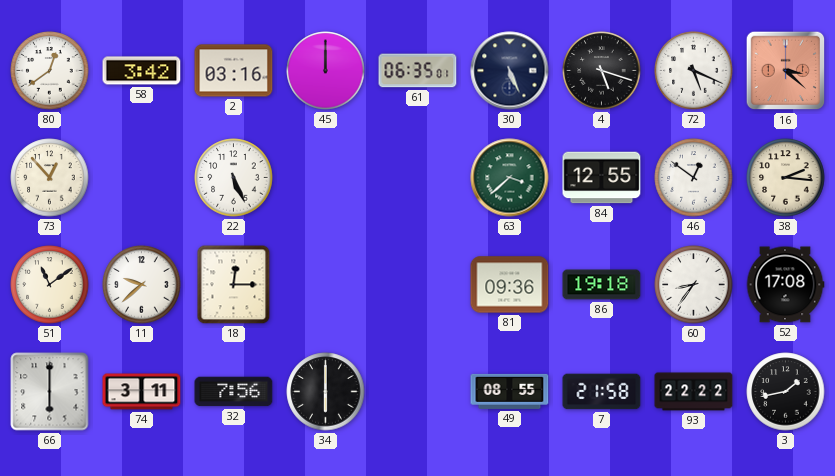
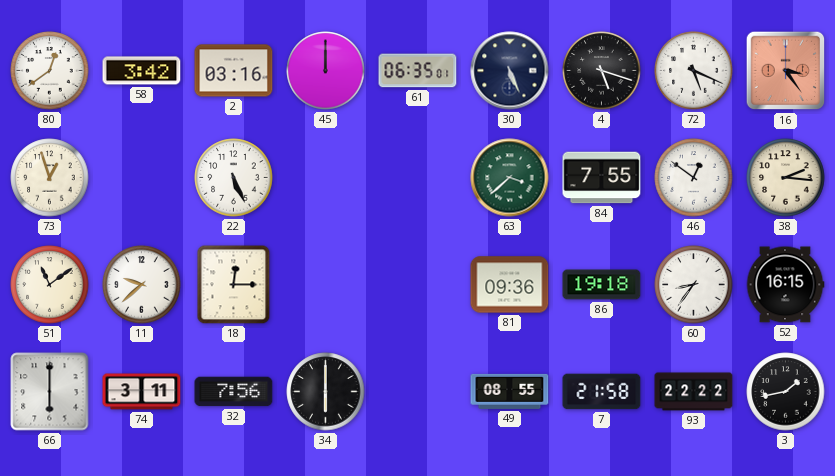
16: 3:22 -> 3:24 (786, 71)
73: 12:53 -> 12:57 (50, 178)
84: 12:55 -> 7:55 (602, 178)
52: 17:08 -> 16:15 (785, 285)
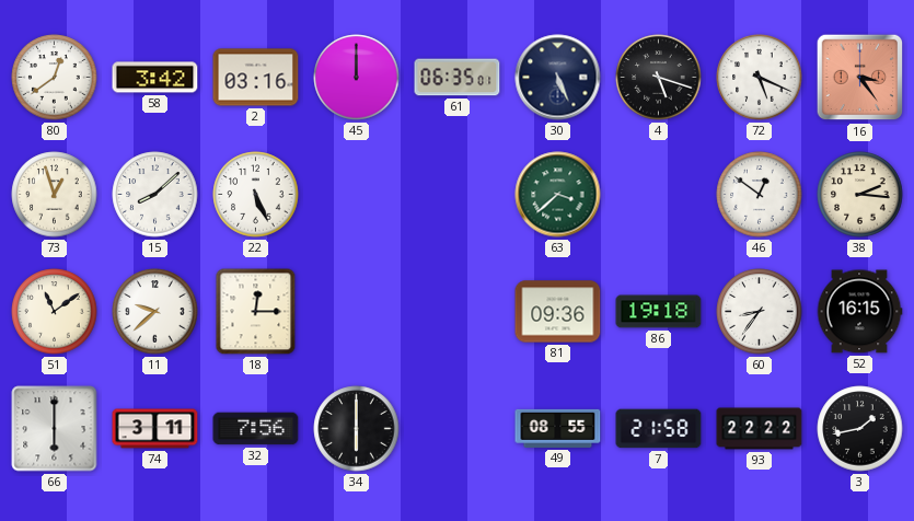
15: none -> 8:08 (155, 195)
84: 7:55 -> none (602, 178)
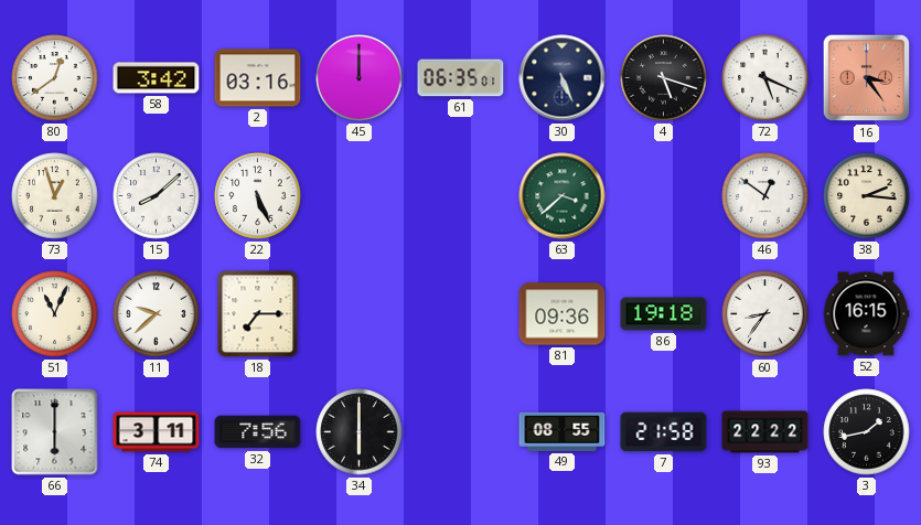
51: 11:09 -> 11:04 (55, 314)
18: 12:15 -> 7:15 (258, 314)
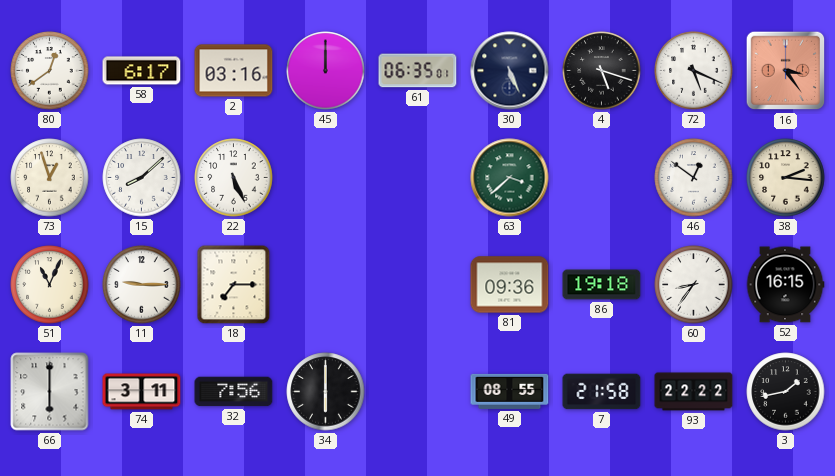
58: 3:42 -> 6:17 (142, 71)
11: 9:38 -> 9:15 (142, 285)
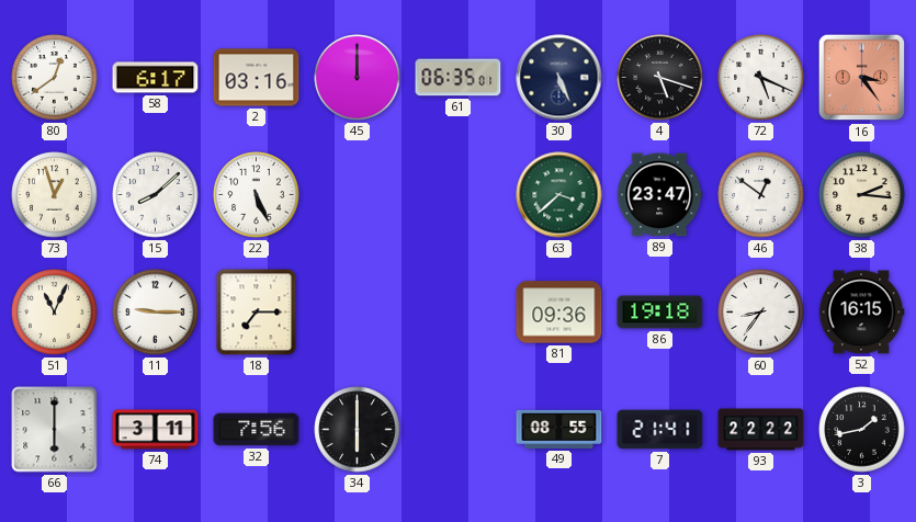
89: none -> 23:47 (660, 195)
7: 21:58 -> 21:41 (660, 430)
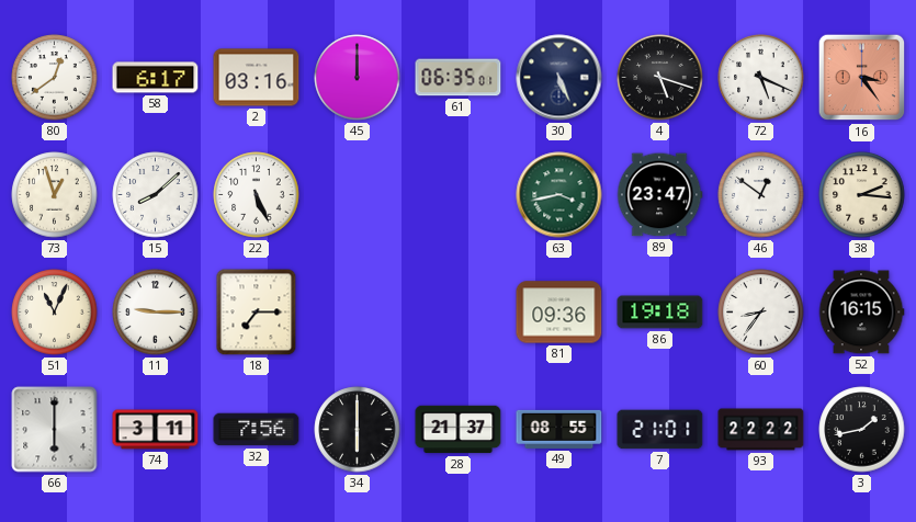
63: 3:38 -> 3:43 (559, 195)
28: none -> 21:37 (459, 430)
7: 21:41 -> 21:01 (660, 430)
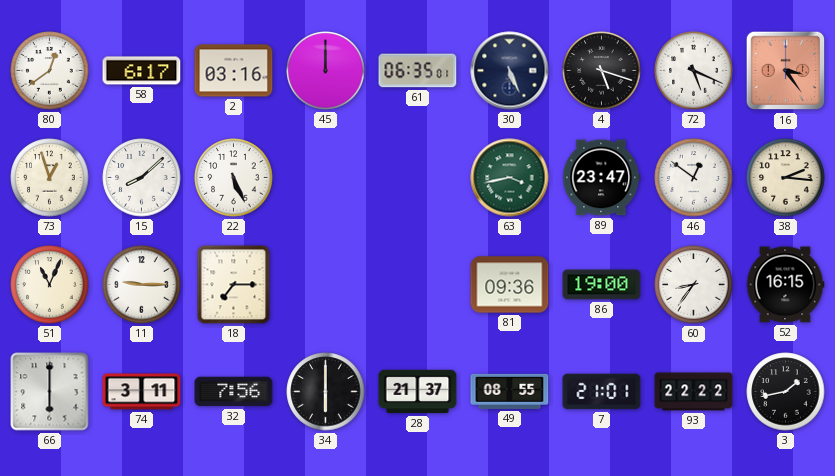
86: 19:18 -> 19:00 (602, 285)
